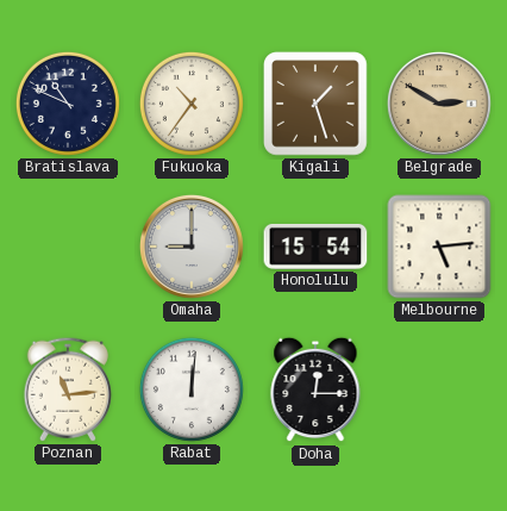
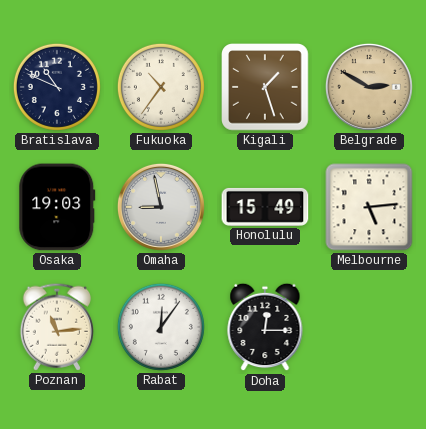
Osaka: none -> 19:03 (57, 207)
Omaha: 9:00 -> 8:58 (161, 207)
Honolulu: 15:54 -> 15:49 (265, 207)
Rabat: 12:01 -> 12:06 (161, 327)
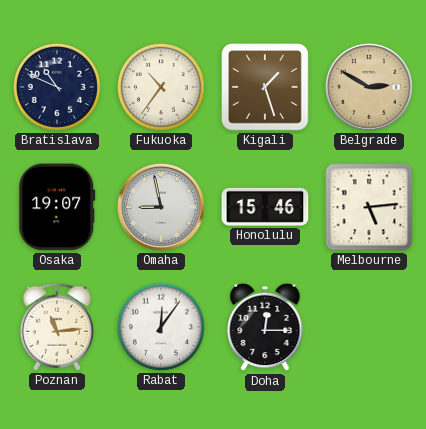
Osaka: 19:03 -> 19:07 (57, 207)
Honolulu: 15:49 -> 15:46 (265, 207)
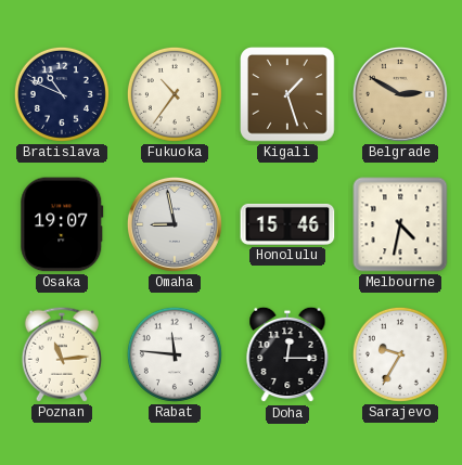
Melbourne: 5:14 -> 4:32 (400, 224)
Rabat: 12:06 -> 11:46 (175, 354)
Sarajevo: none -> 9:35 (400, 354)
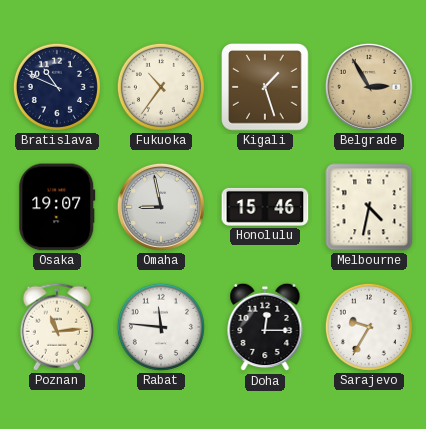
Belgrade: 2:50 -> 2:55 (369, 87)
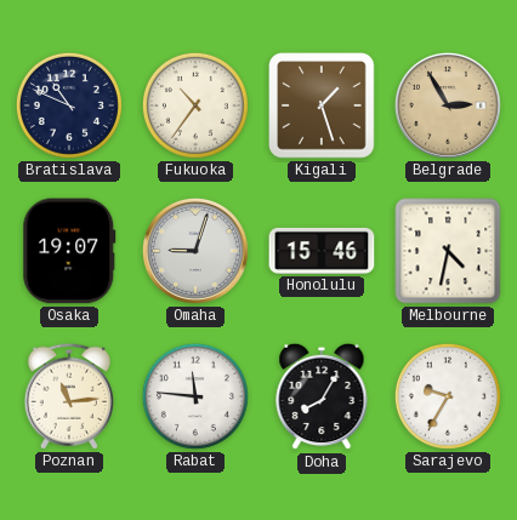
Omaha: 8:58 -> 9:03 (195, 251)
Doha: 12:15 -> 8:05 (322, 396)
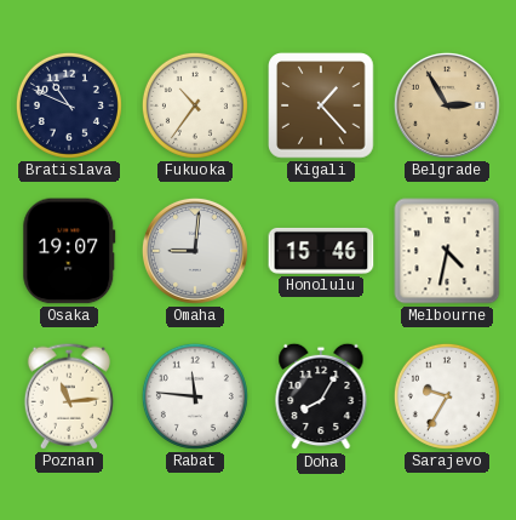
Kigali: 1:27 -> 1:23 (321, 105)
Omaha: 9:03 -> 9:01 (195, 251)
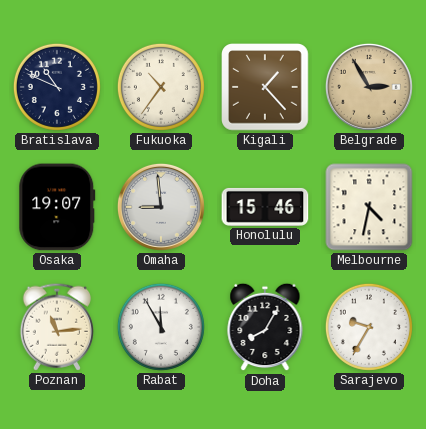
Omaha: 9:01 -> 8:59 (161, 207)
Rabat: 11:46 -> 11:55 (161, 327)
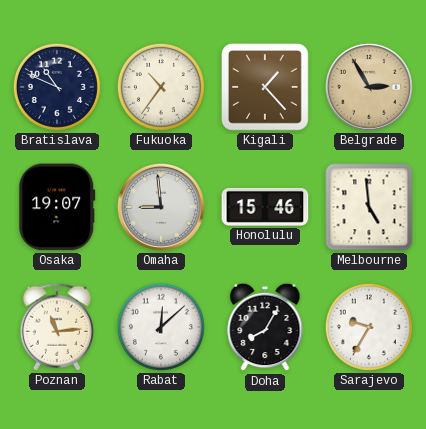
Melbourne: 4:32 -> 4:59 (369, 207)
Rabat: 11:55 -> 12:08 (161, 327)
